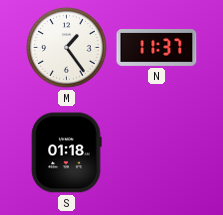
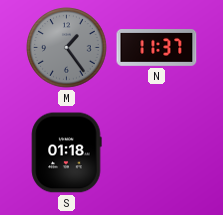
M dial: white -> grey (67, 48)
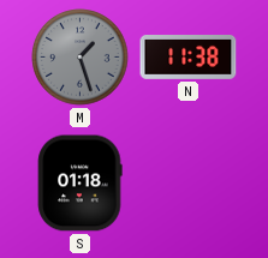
M: 1:24 -> 1:27 (81, 58)
N: 11:37 -> 11:38 (189, 58)
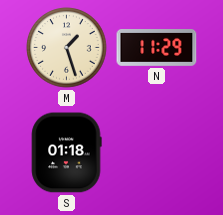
M dial: grey -> cream (67, 48)
N: 11:38 -> 11:29 (157, 48)
